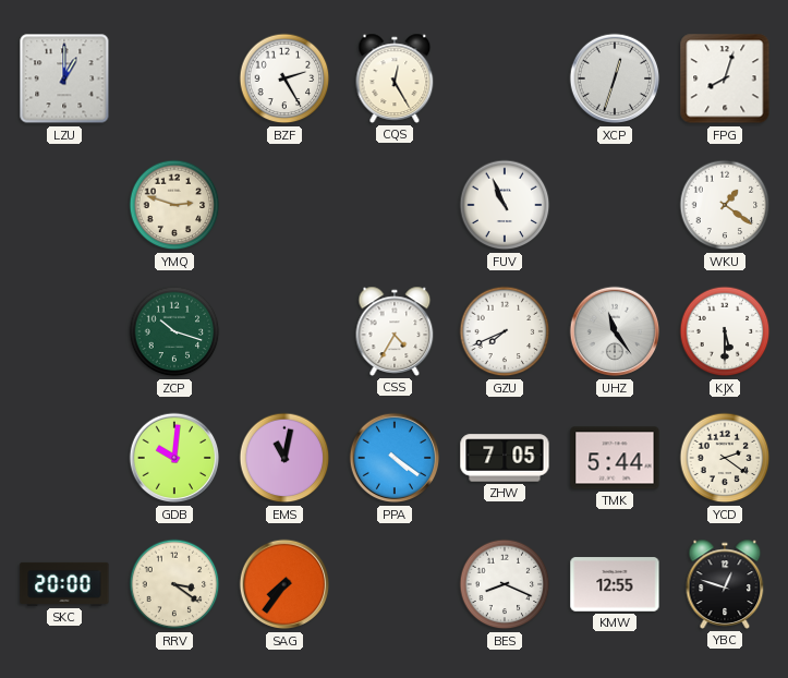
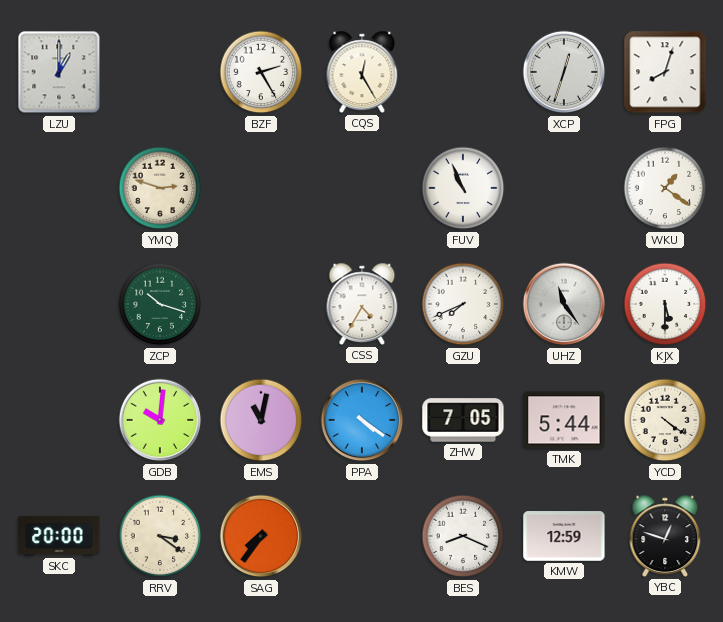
YCD: 2:21 -> 4:21 (665, 420)
KMW: 12:55 -> 12:59 (564, 536)
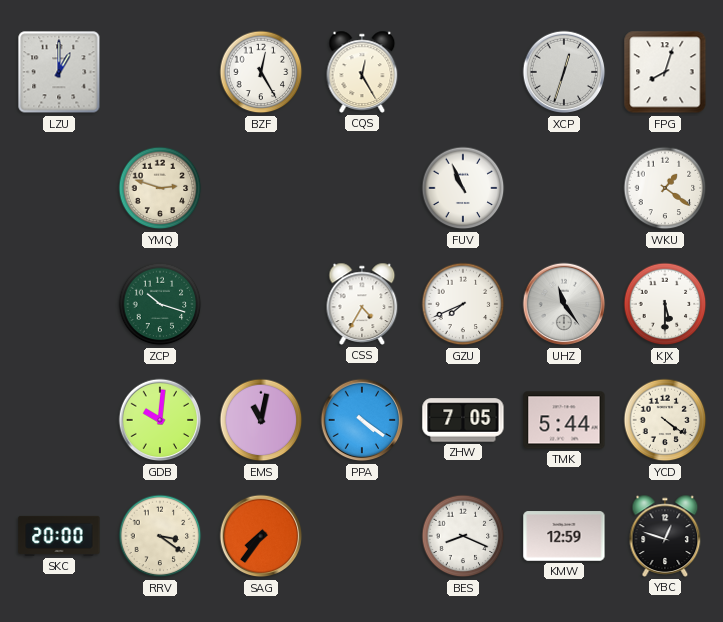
BZF: 2:25 -> 12:25 (261, 72)
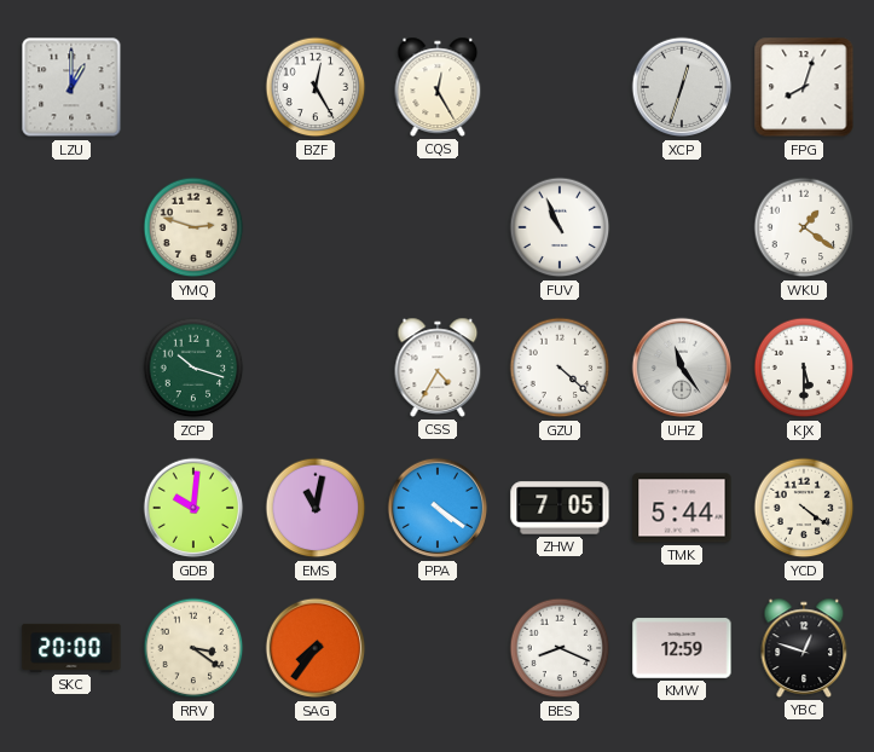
GZU: 7:41 -> 4:22 (560, 368)
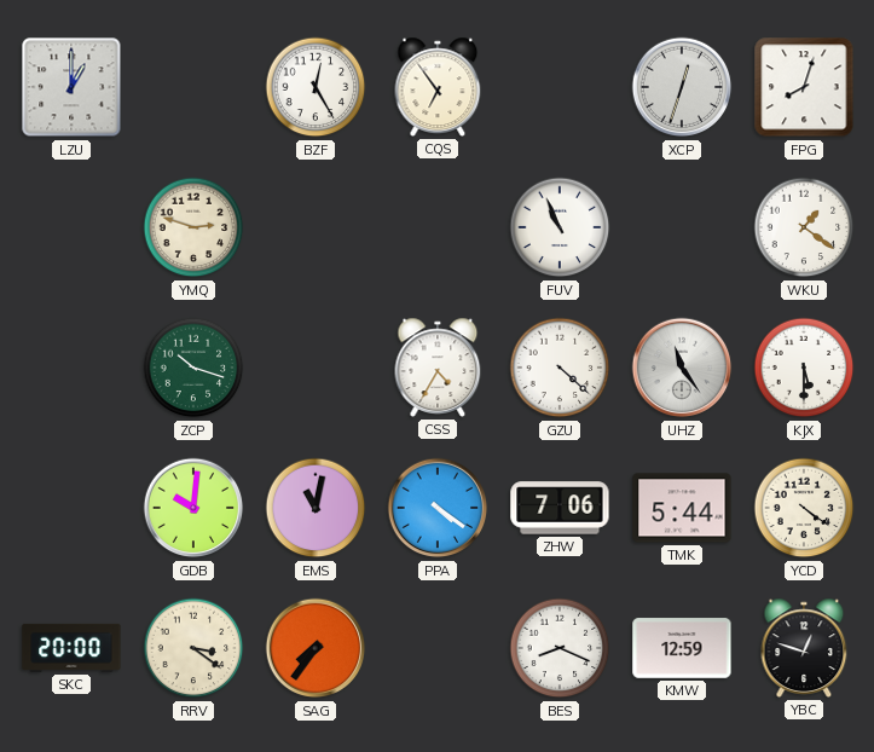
CQS: 12:25 -> 6:54 (438, 87)
ZHW: 7:05 -> 7:06 (560, 508)
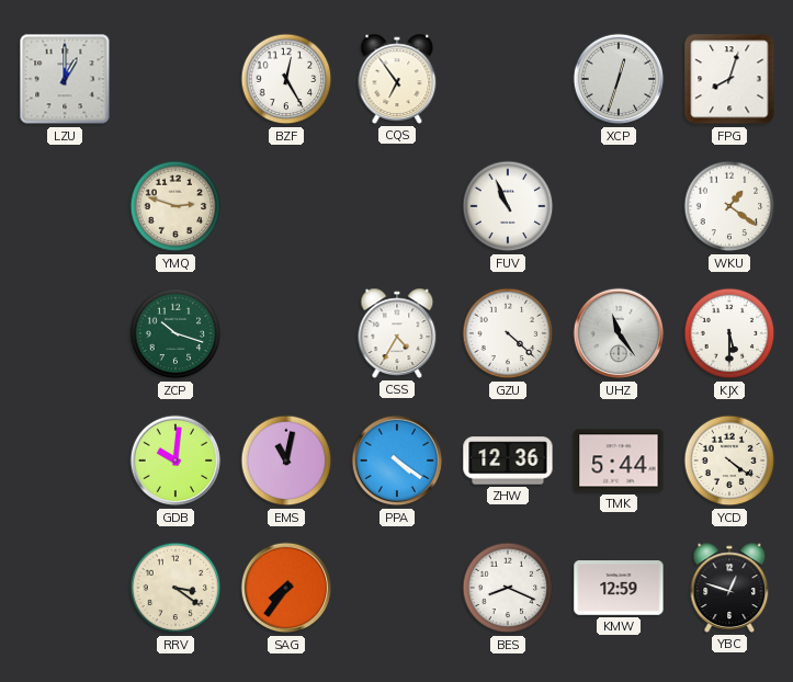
ZHW: 7:06 -> 12:36 (508, 461)
SKC: 20:00 -> none (71, 648)
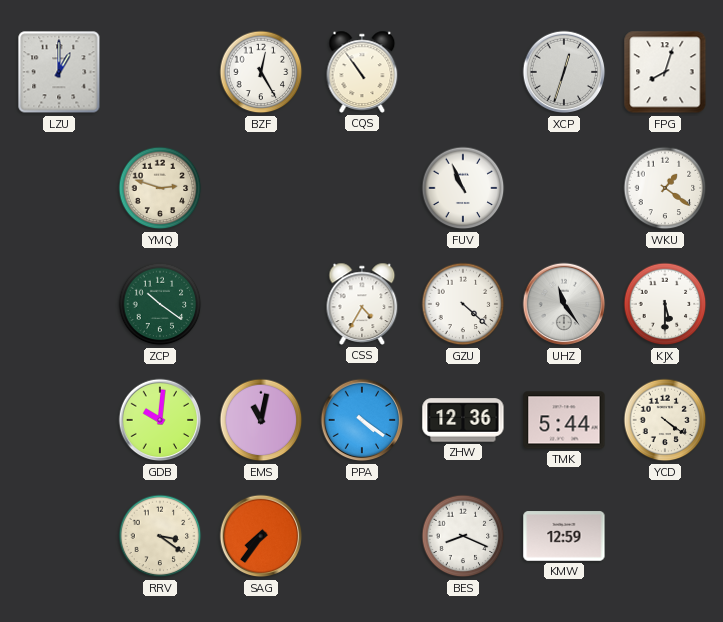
CQS: 6:54 -> 10:54 (362, 72)
ZCP: 10:18 -> 10:21 (160, 304)
YBC: 12:48 -> none (729, 588)
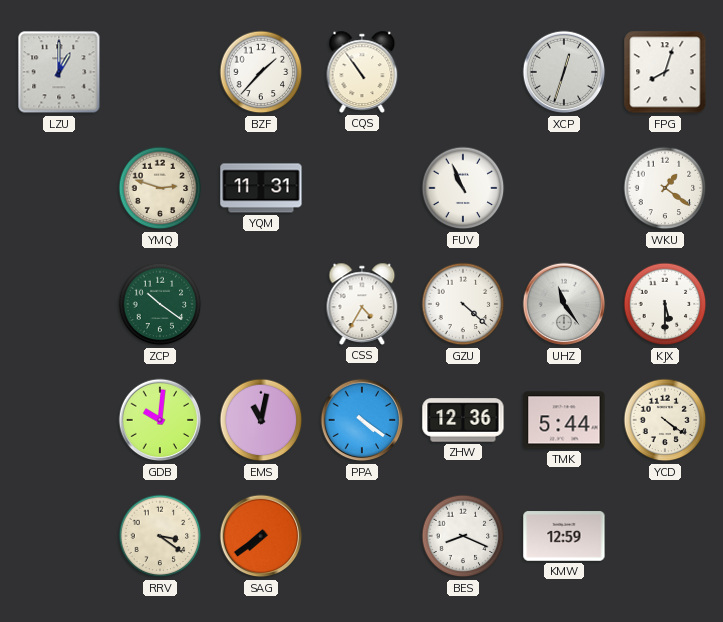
BZF: 12:25 -> 1:37 (261, 72)
YQM: none -> 11:31 (261, 188)
SAG: 7:36 -> 7:39 (261, 536)
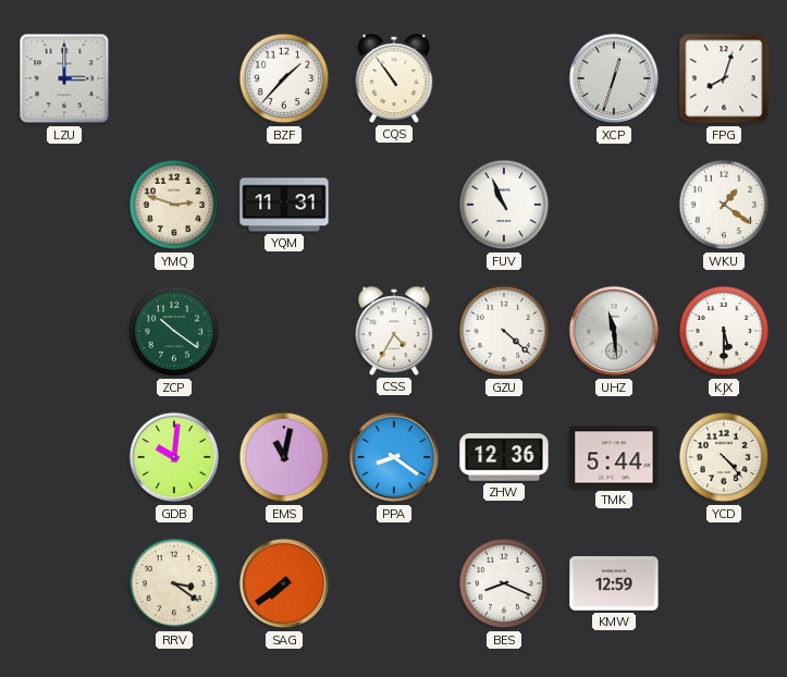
LZU: 1:00 -> 3:00 (64, 78)
UHZ: 11:24 -> 11:29 (614, 331)
PPA: 4:21 -> 8:21 (394, 457)
YCD: 4:21 -> 4:23 (724, 457)
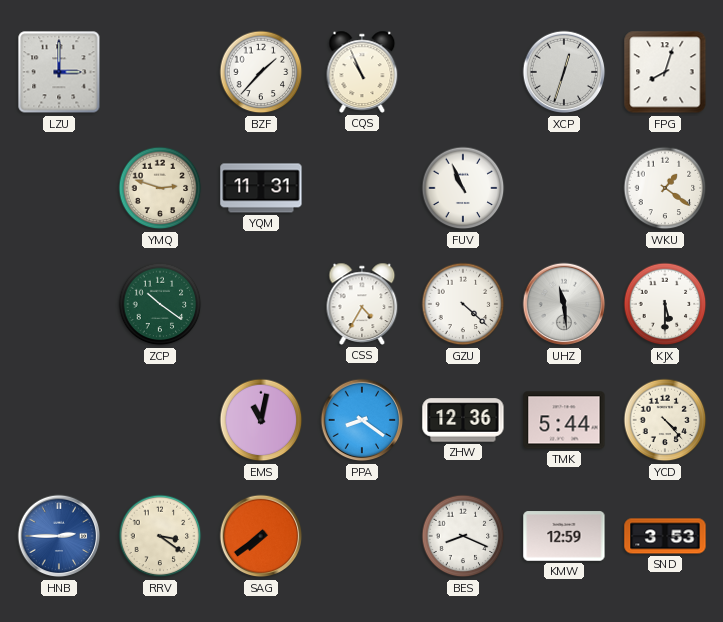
CQS: 10:54 -> 10:56 (362, 72)
GDB: 10:01 -> none (174, 457)
HNB: none -> 2:45 (59, 536)
SND: none -> 3:53 (665, 536)
